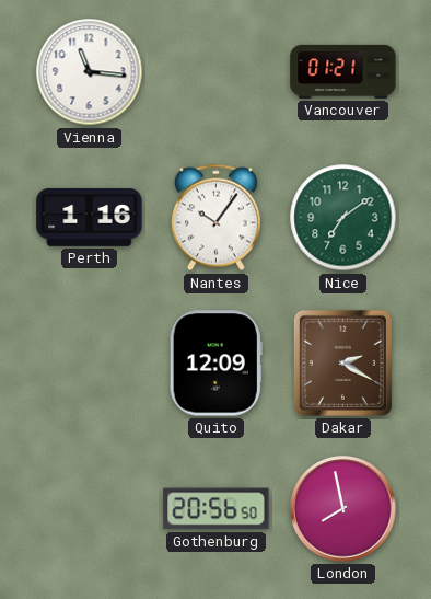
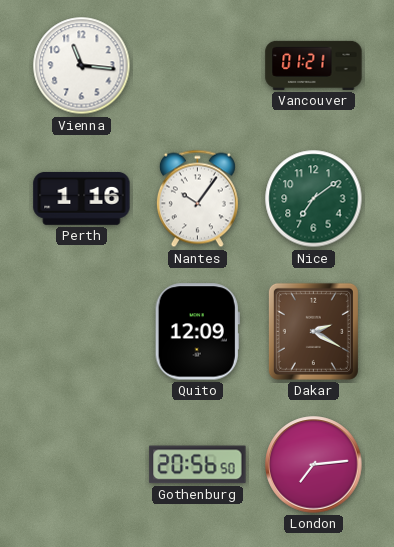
London: 7:58 -> 7:14 (314, 465)
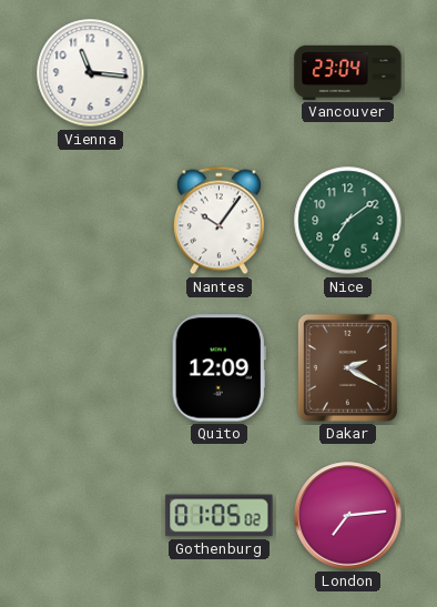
Vancouver: 01:21 -> 23:04 (348, 72)
Perth: 1:16 -> none (82, 199)
Gothenburg: 20:56 -> 01:05 (220, 516)
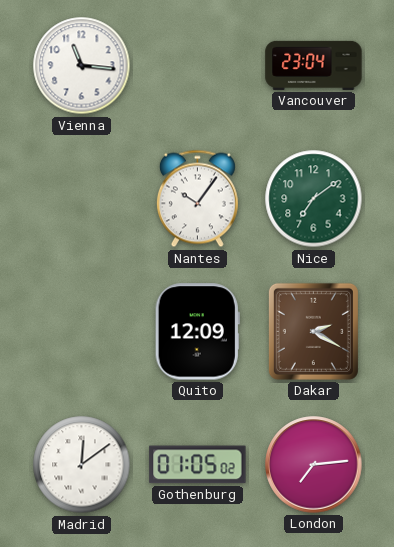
Madrid: none -> 12:09 (82, 465)
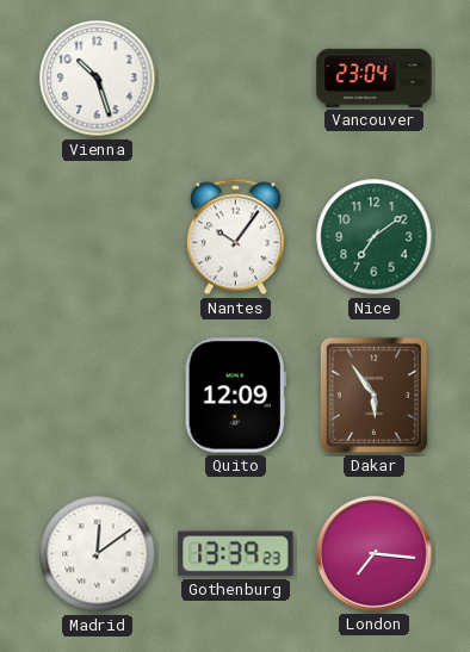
Vienna: 11:16 -> 10:27 (98, 79)
Dakar: 2:20 -> 5:54 (373, 395)
Gothenburg: 01:05 -> 13:39 (236, 554)
London: 7:14 -> 7:16 (375, 554)
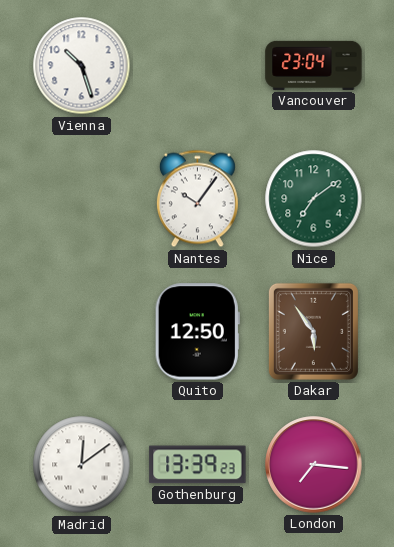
Quito: 12:09 -> 12:50 (197, 332)
